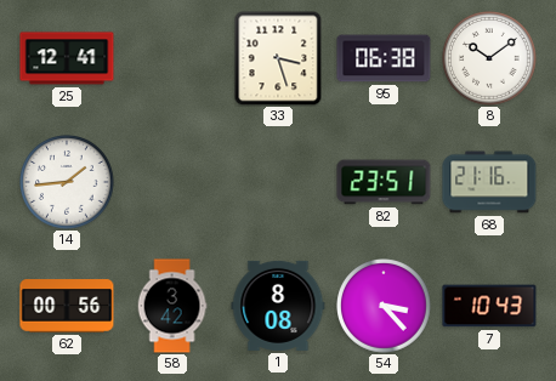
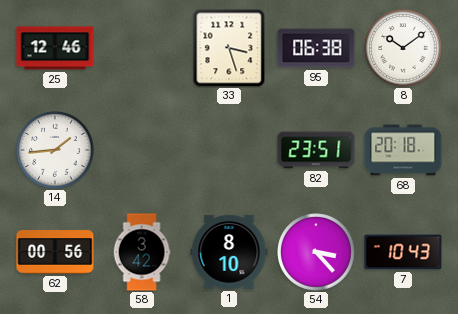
25: 12:41 -> 12:46 (55, 48)
68: 21:16 -> 20:18 (403, 150)
1: 8:08 -> 8:10 (229, 252)
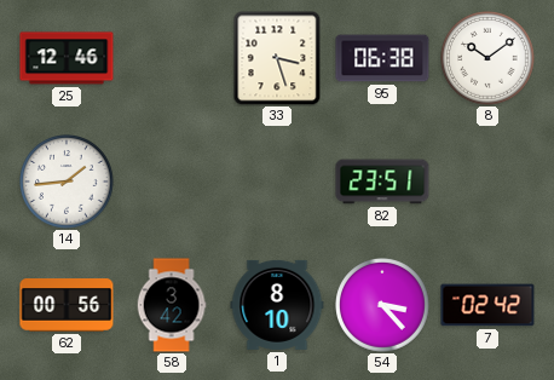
68: 20:18 -> none (403, 150)
7: 10:43 -> 02:42 (487, 305)
